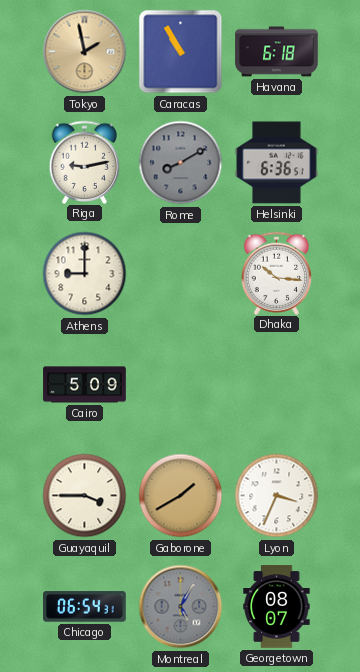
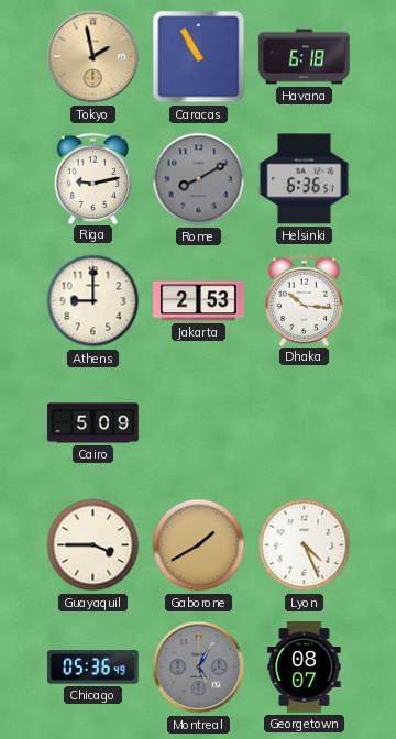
Jakarta: none -> 2:53 (199, 301)
Lyon: 3:34 -> 4:26 (305, 545)
Chicago: 06:54 -> 05:36 (94, 668)
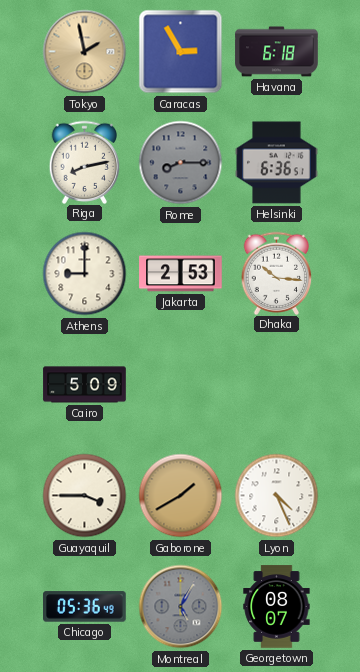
Caracas: 10:55 -> 2:55 (181, 52)
Riga: 9:13 -> 8:13 (85, 162)
Rome: 8:10 -> 8:15 (181, 163)
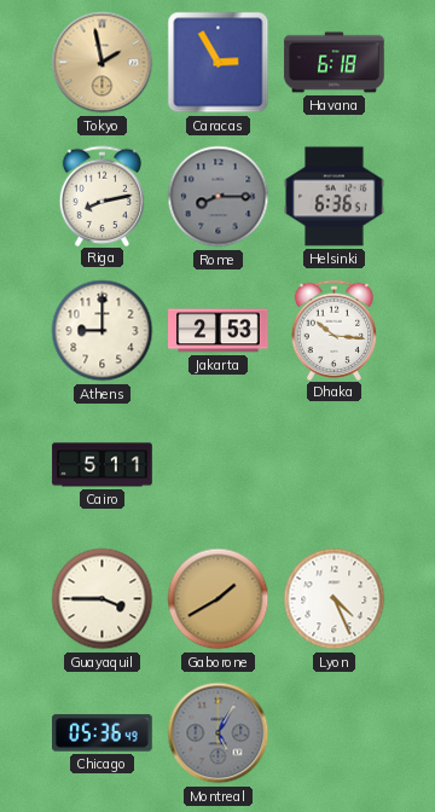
Cairo: 5:09 -> 5:11 (103, 465)
Georgetown: 08:07 -> none (277, 607)
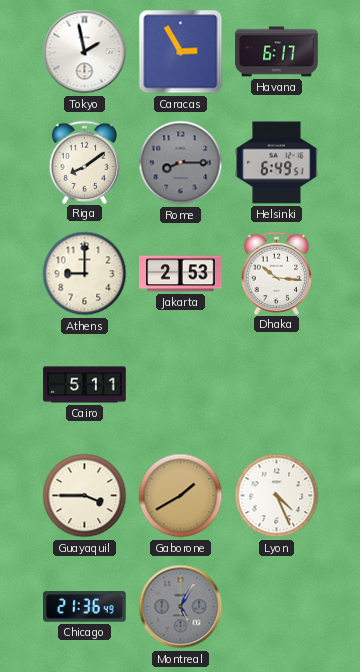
Tokyo dial: champagne -> white (85, 52)
Havana: 6:18 -> 6:17 (277, 52)
Riga: 8:13 -> 8:09 (85, 162)
Helsinki: 6:36 -> 6:49 (277, 163)
Chicago: 05:36 -> 21:36 (85, 607)
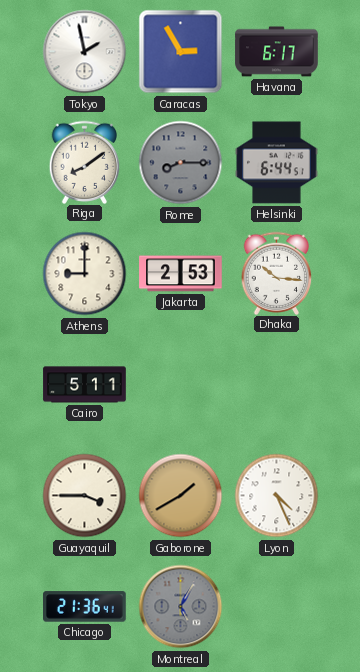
Helsinki: 6:49 -> 6:44 (277, 163)
Chicago: 21:36:49 -> 21:36:41 (85, 607)
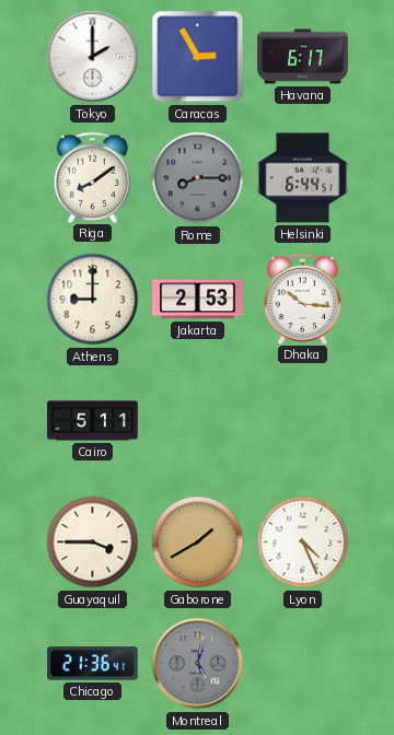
Tokyo: 1:58 -> 2:00 (93, 57)
Montreal: 5:05 -> 5:02 (198, 664)
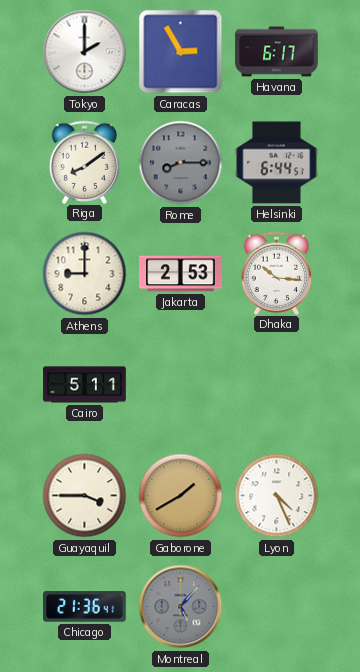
Montreal: 5:02 -> 5:07 (181, 607)
